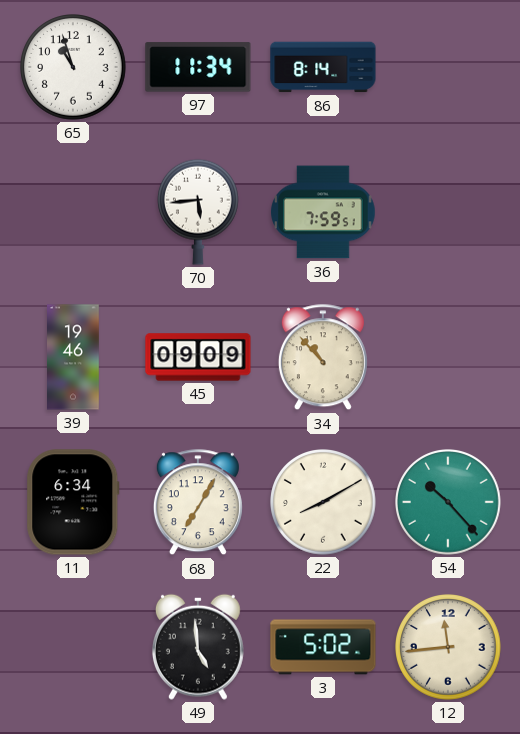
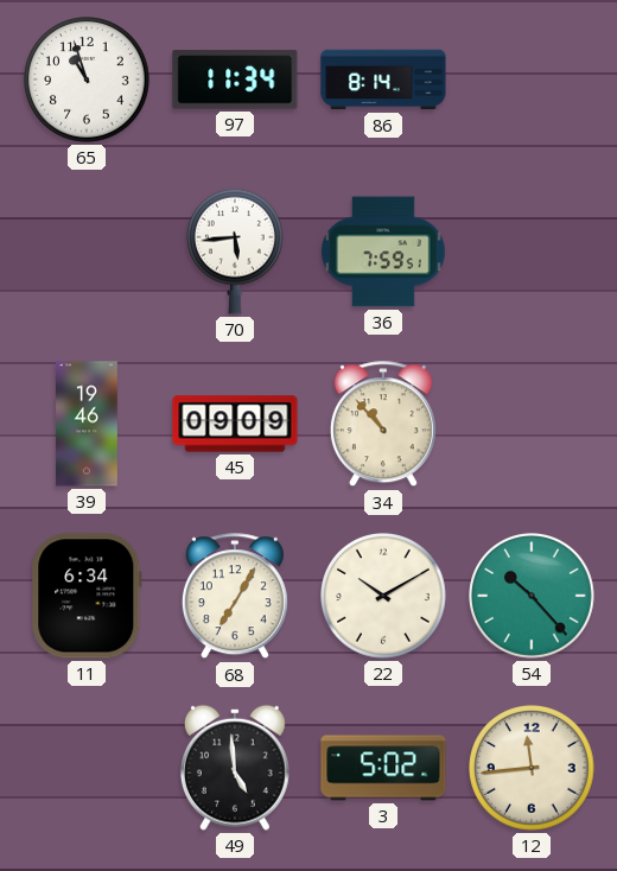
22: 8:10 -> 10:10 (383, 596)
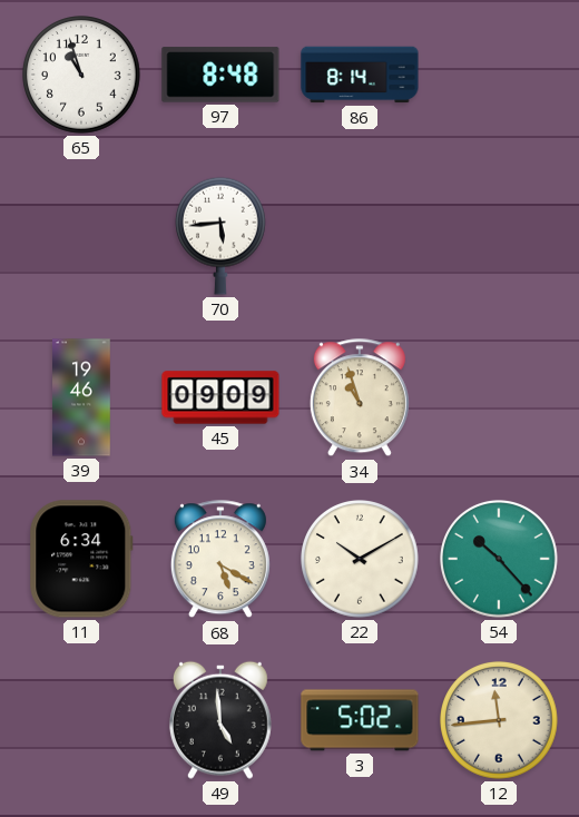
97: 11:34 -> 8:48 (220, 75)
36: 7:59 -> none (383, 252)
34: 10:53 -> 10:57 (360, 398)
68: 7:05 -> 5:20 (220, 560)
